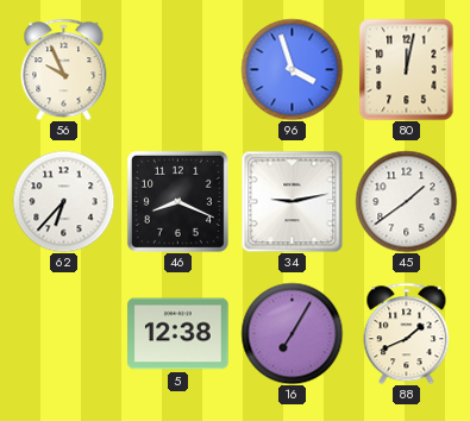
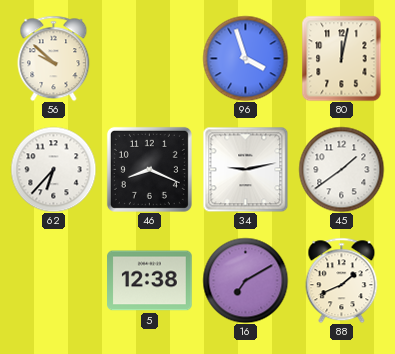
56: 9:56 -> 9:52 (54, 58)
16: 7:05 -> 7:10 (245, 280)
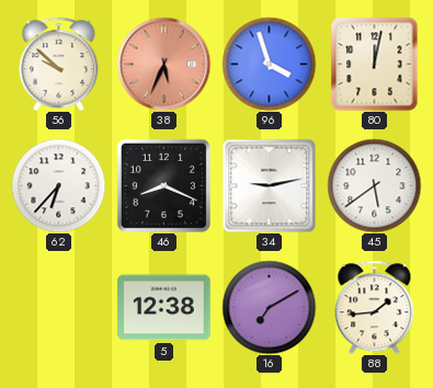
38: none -> 5:34 (163, 64)
45: 1:39 -> 5:39 (374, 185)
88: 1:41 -> 1:44 (375, 307)
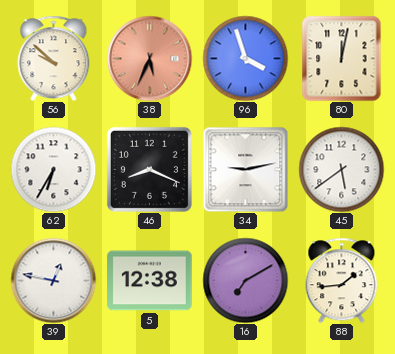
62: 6:37 -> 6:35 (53, 169)
39: none -> 12:47 (53, 280)
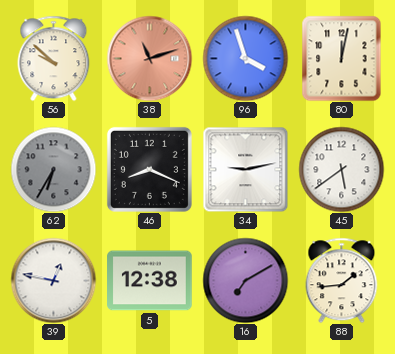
38: 5:34 -> 11:12 (149, 58)
62 dial: white -> grey (53, 169)
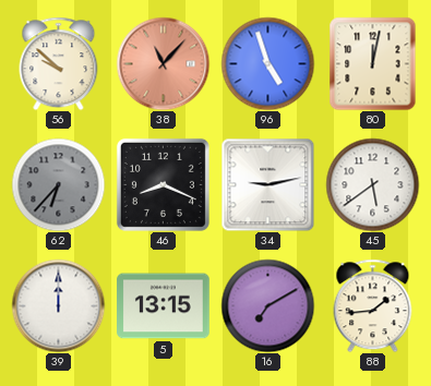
38: 11:12 -> 11:07 (163, 63)
96: 3:57 -> 4:57 (267, 63)
62: 6:35 -> 6:37 (58, 184)
39: 12:47 -> 12:00 (58, 305)
5: 12:38 -> 13:15 (164, 306)
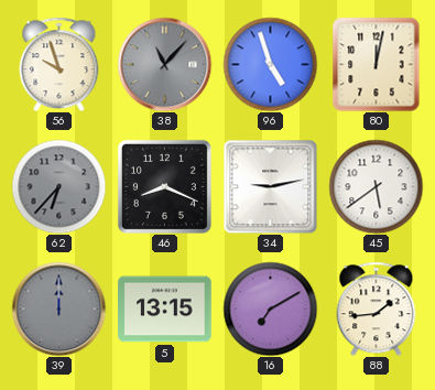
56: 9:52 -> 9:57 (59, 64)
38 dial: salmon -> grey (164, 64)
39 dial: white -> grey (58, 308)
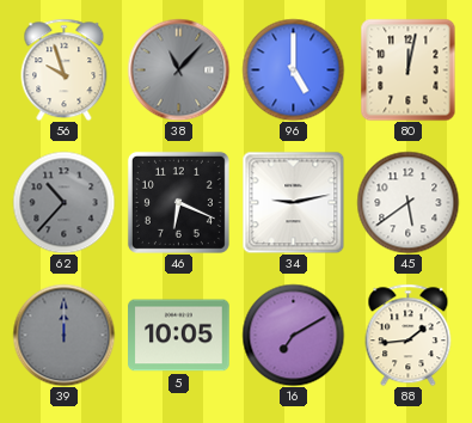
96: 4:57 -> 5:00 (293, 69)
62: 6:37 -> 10:37 (63, 202)
46: 8:19 -> 6:19 (178, 202)
5: 13:15 -> 10:05 (179, 336)
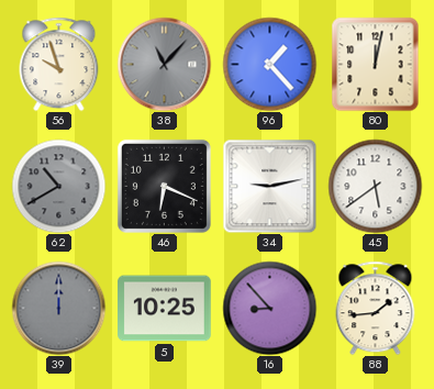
96: 5:00 -> 1:23 (269, 64)
62: 10:37 -> 10:40 (58, 186)
5: 10:05 -> 10:25 (165, 309)
16: 7:10 -> 8:53 (269, 308)
